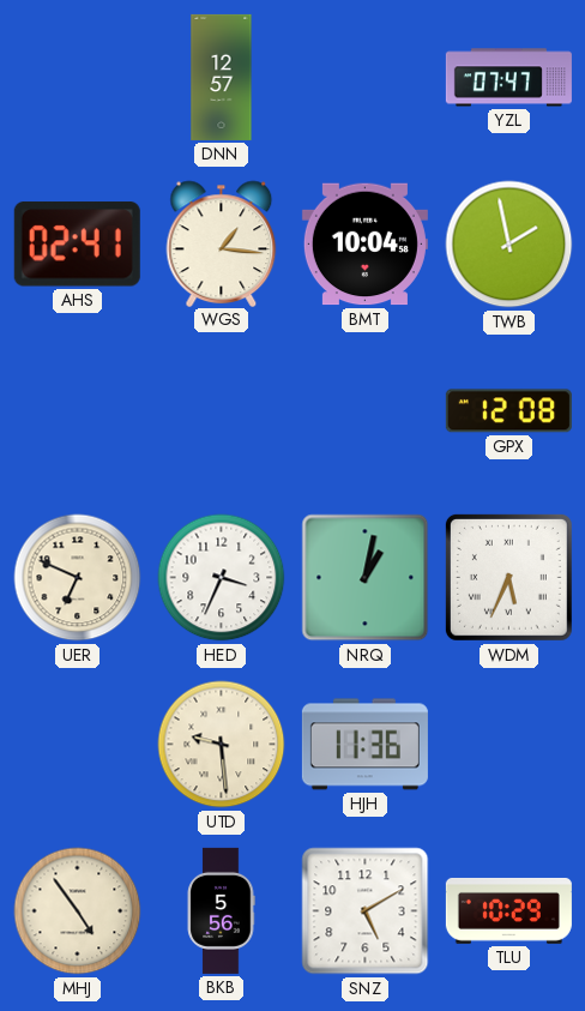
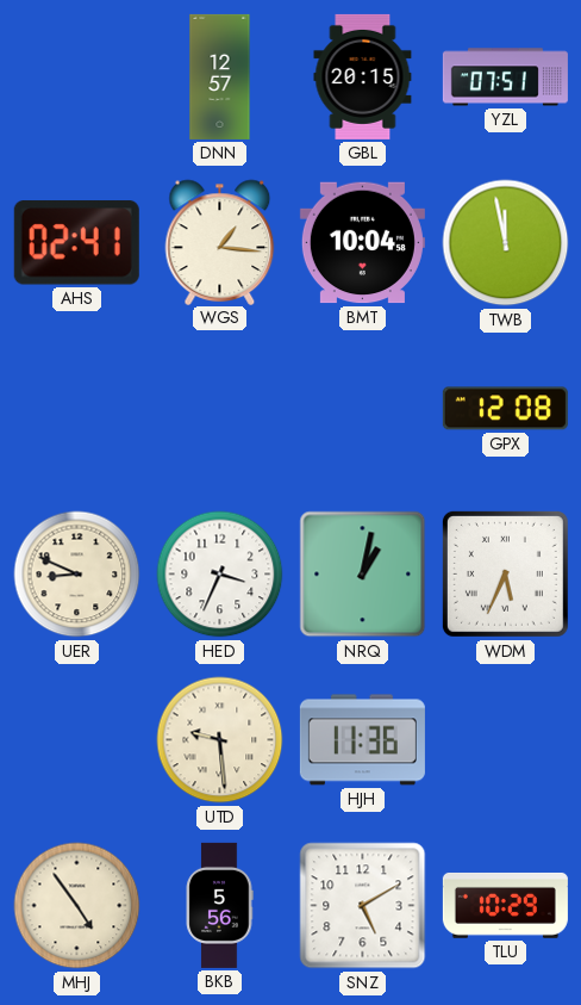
GBL: none -> 20:15 (363, 76)
YZL: 07:47 -> 07:51 (505, 77)
TWB: 1:58 -> 11:58 (506, 243)
UER: 6:49 -> 8:49 (77, 575)
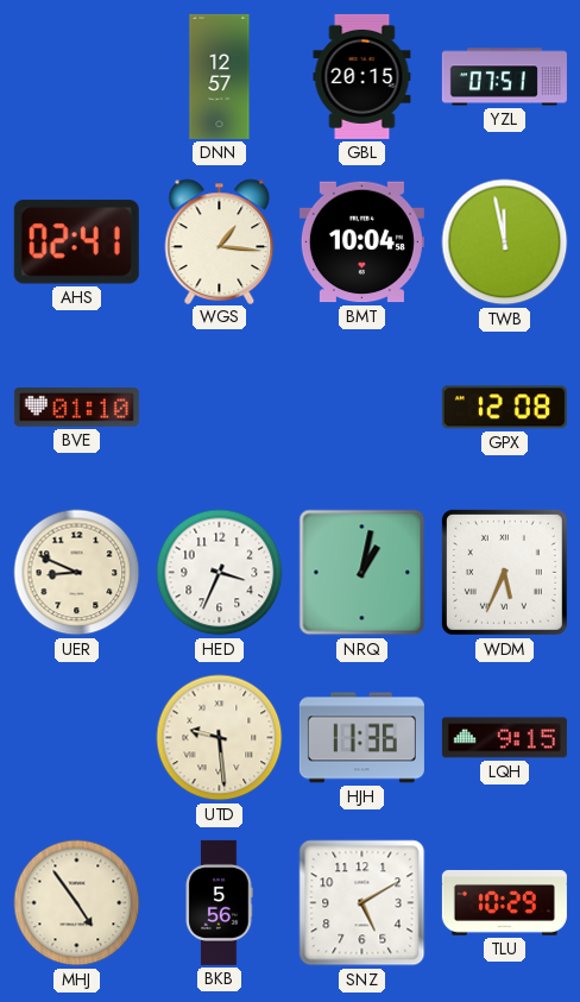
BVE: none -> 01:10 (76, 408)
LQH: none -> 9:15 (504, 738)
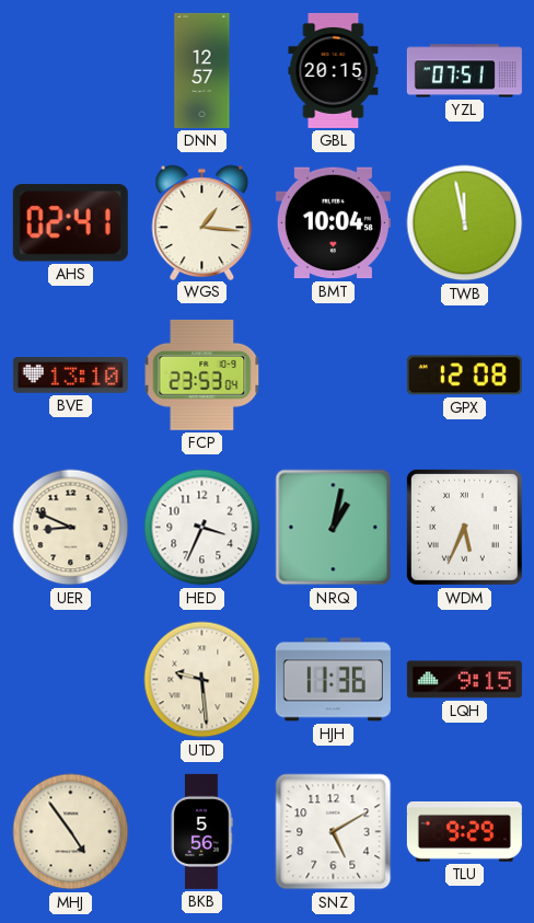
BVE: 01:10 -> 13:10 (70, 376)
FCP: none -> 23:53 (202, 374)
TLU: 10:29 -> 9:29 (464, 831)
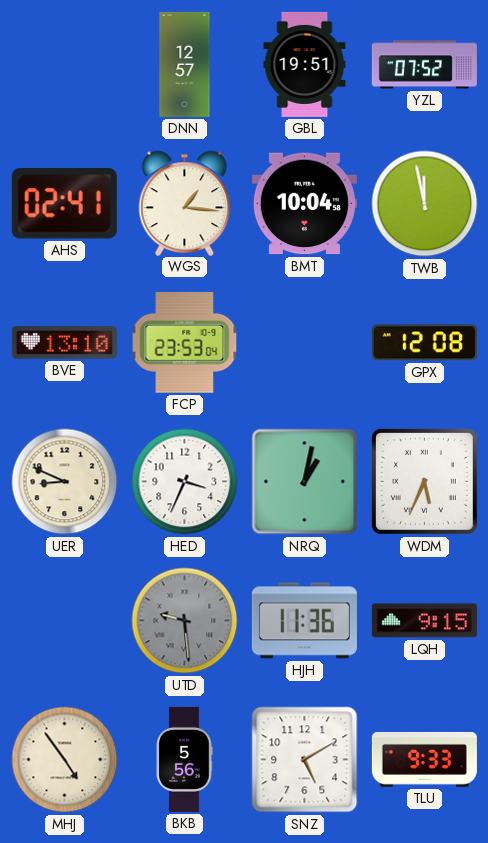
GBL: 20:15 -> 19:51 (305, 64)
YZL: 07:51 -> 07:52 (424, 65)
UTD dial: cream -> grey (185, 621)
TLU: 9:29 -> 9:33 (424, 759)
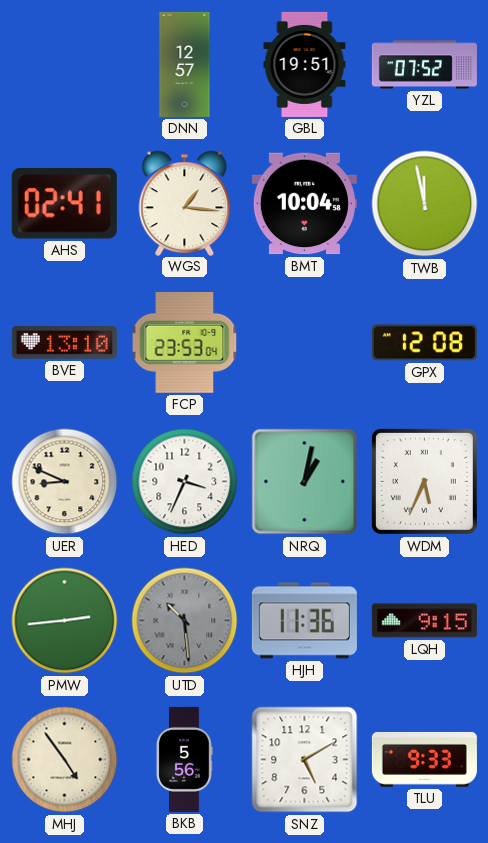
PMW: none -> 2:44 (65, 621)
UTD: 9:29 -> 10:29 (185, 621)
